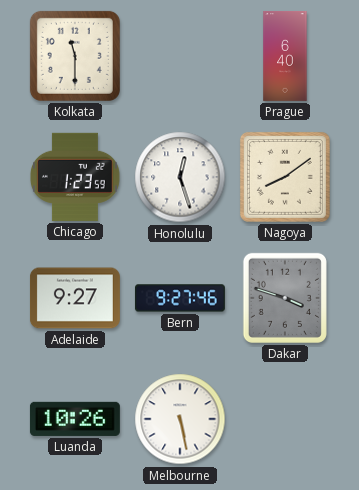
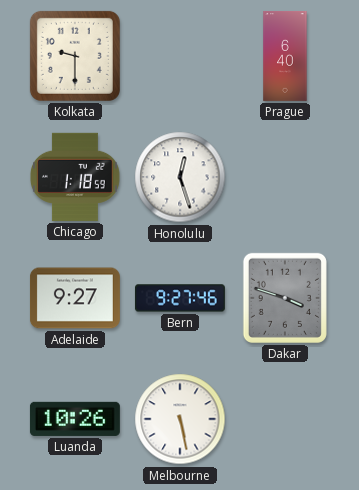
Kolkata: 11:30 -> 9:30 (75, 56)
Chicago: 1:23 -> 1:18 (75, 177)
Nagoya: 8:09 -> none (285, 177)
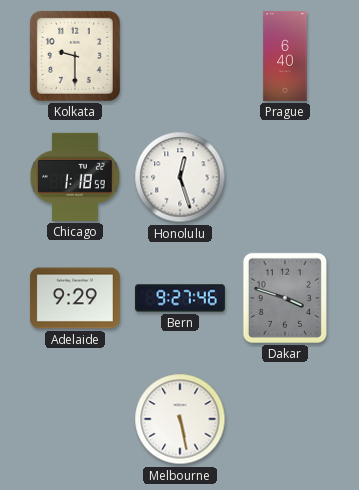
Adelaide: 9:27 -> 9:29 (75, 298)
Luanda: 10:26 -> none (75, 419)
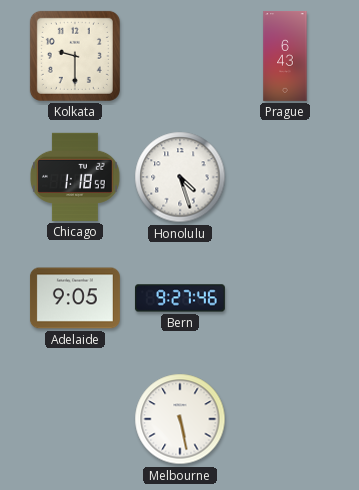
Prague: 6:40 -> 6:43 (285, 56)
Honolulu: 12:27 -> 4:27 (180, 177)
Adelaide: 9:29 -> 9:05 (75, 298)
Dakar: 3:48 -> none (285, 298)
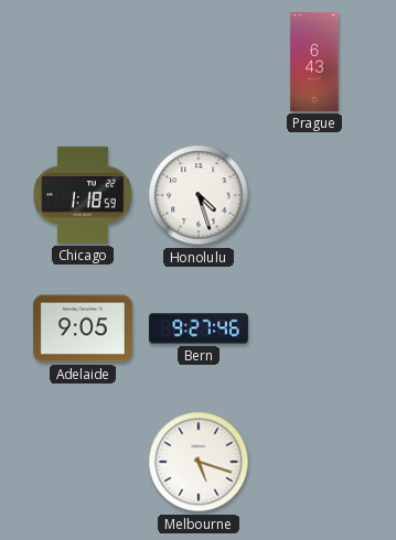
Kolkata: 9:30 -> none (75, 56)
Melbourne: 5:28 -> 5:18 (199, 462)
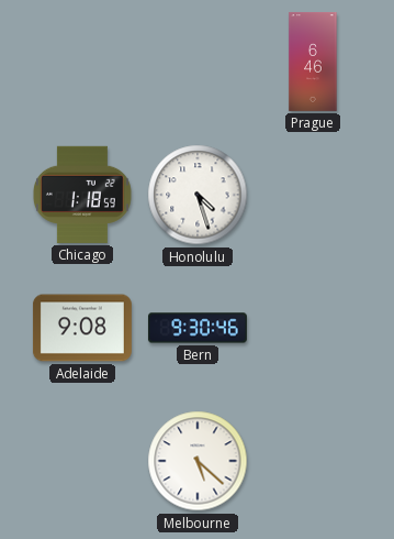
Prague: 6:43 -> 6:46 (313, 62)
Adelaide: 9:05 -> 9:08 (82, 328)
Bern: 9:27 -> 9:30 (198, 328)
Melbourne: 5:18 -> 5:22 (198, 461)
